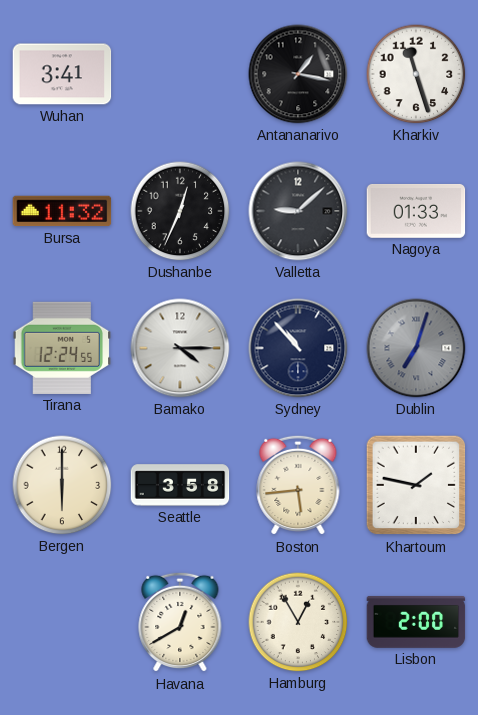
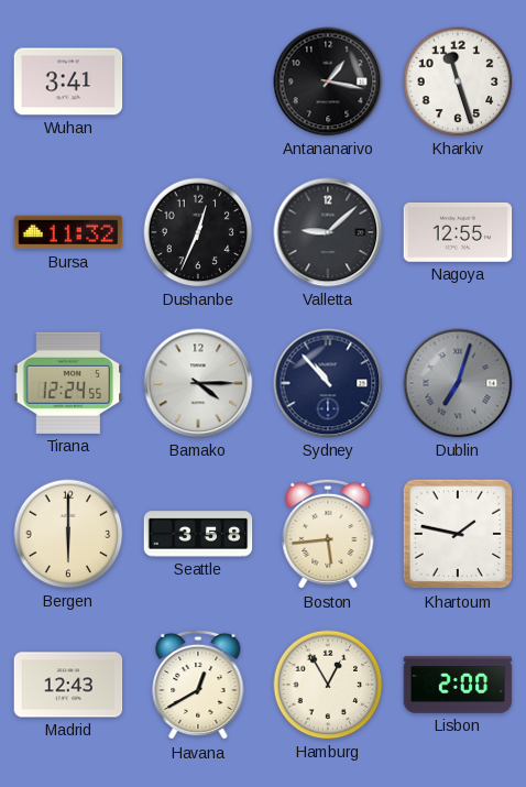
Nagoya: 01:33 -> 12:55 (458, 232)
Madrid: none -> 12:43 (68, 685)
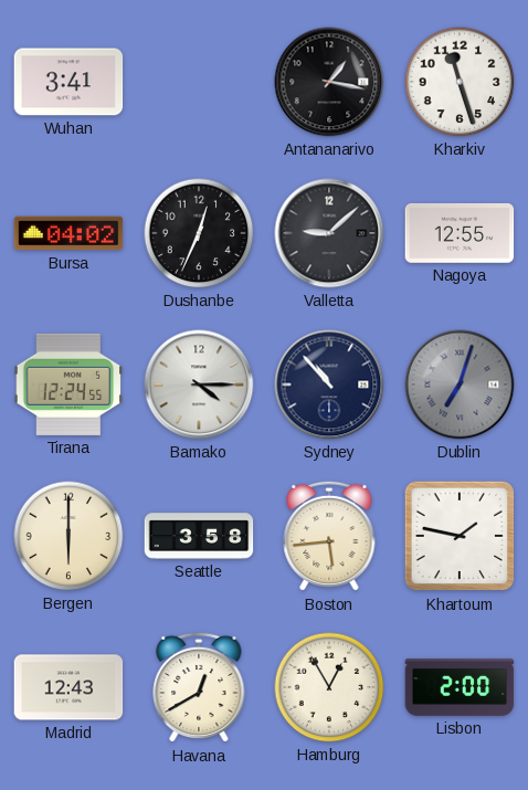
Bursa: 11:32 -> 04:02 (68, 233)
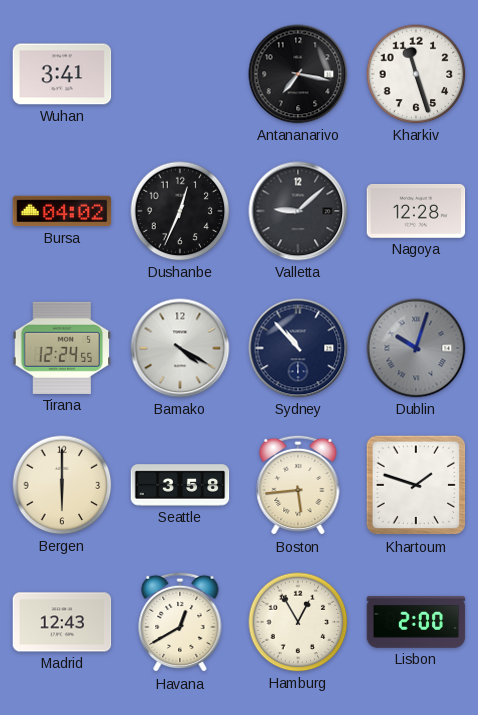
Antananarivo: 1:17 -> 7:17 (298, 74)
Nagoya: 12:55 -> 12:28 (416, 211)
Bamako: 4:15 -> 4:20 (180, 348)
Dublin: 7:03 -> 10:03 (416, 348)
Khartoum: 1:47 -> 1:48 (416, 485)
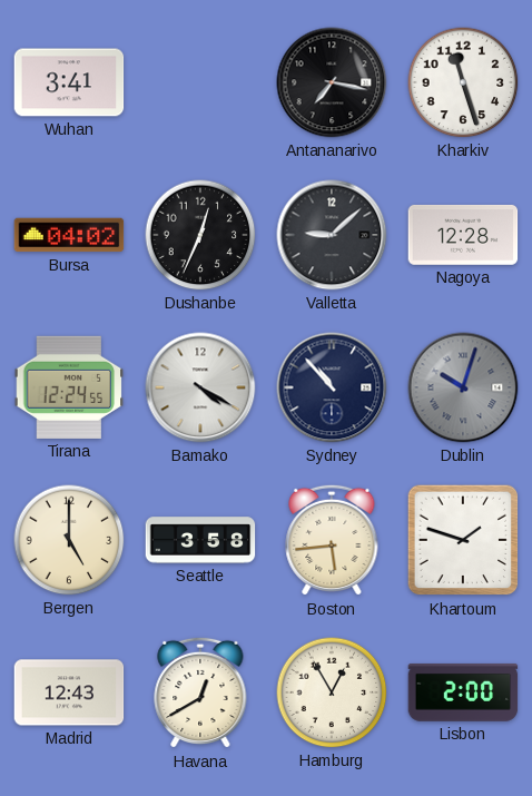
Bergen: 6:00 -> 5:00 (69, 540)
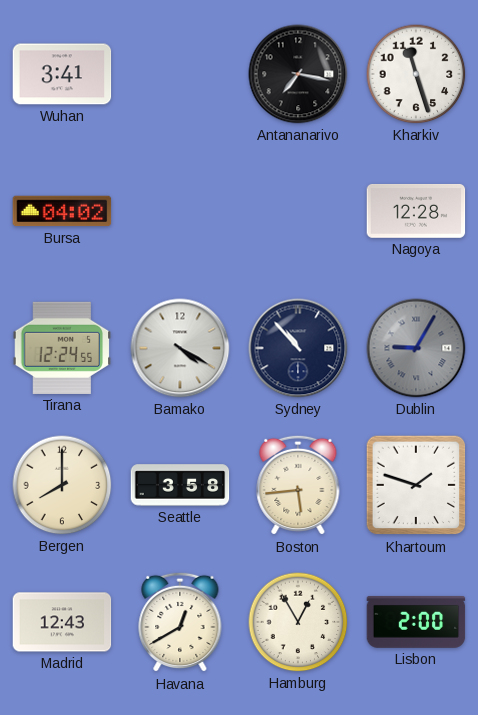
Dushanbe: 12:34 -> none (200, 235)
Valletta: 9:08 -> none (332, 235)
Dublin: 10:03 -> 9:05 (416, 348)
Bergen: 5:00 -> 8:00 (62, 485)
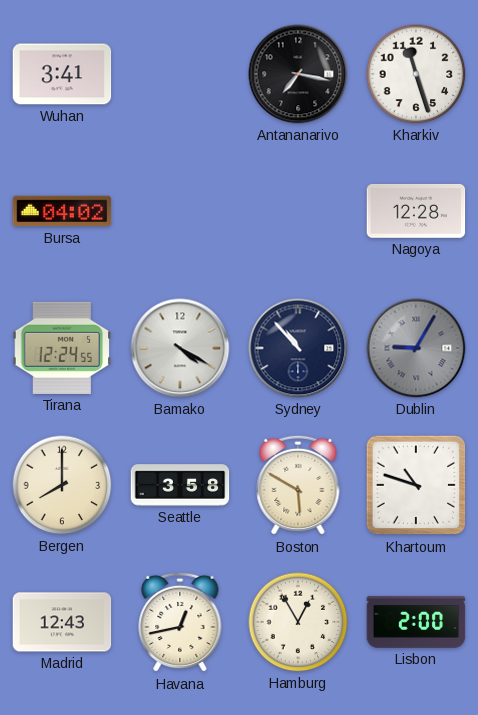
Boston: 5:44 -> 5:50 (298, 485)
Khartoum: 1:48 -> 10:48 (416, 485)
Havana: 12:40 -> 12:43 (180, 622)
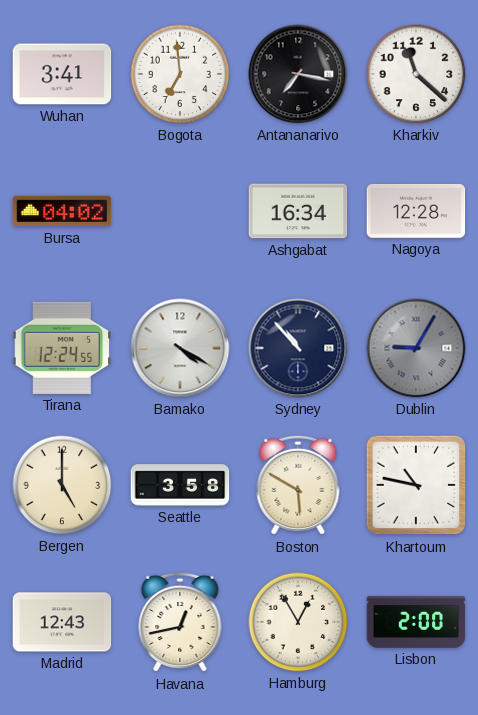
Bogota: none -> 6:59 (180, 74)
Kharkiv: 11:27 -> 11:22 (416, 74)
Ashgabat: none -> 16:34 (298, 211)
Bergen: 8:00 -> 5:00 (62, 485)
Khartoum: 10:48 -> 10:47 (416, 485)
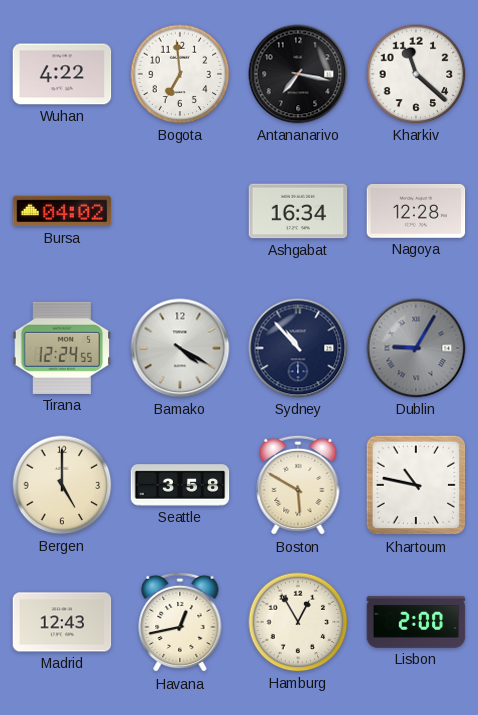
Wuhan: 3:41 -> 4:22 (62, 74)
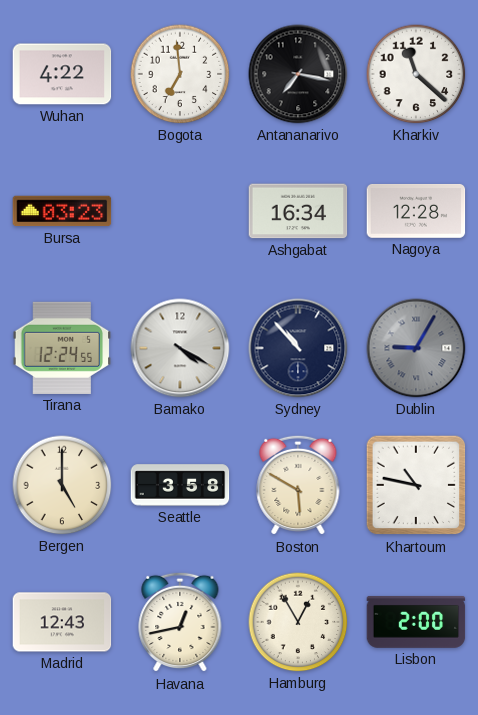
Bursa: 04:02 -> 03:23 (62, 211)
